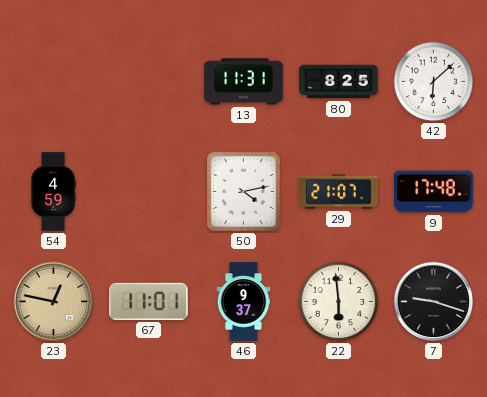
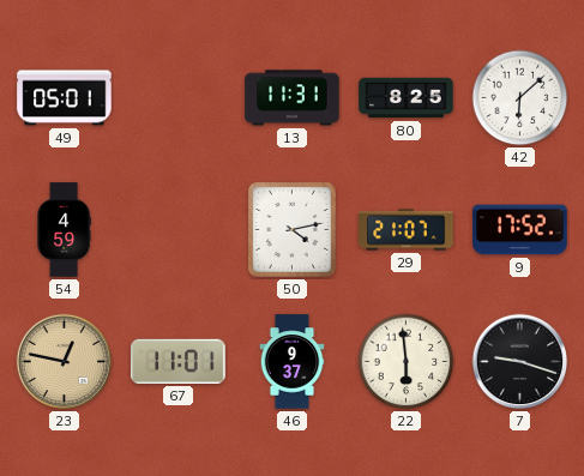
49: none -> 05:01 (65, 98)
9: 17:48 -> 17:52 (520, 230)
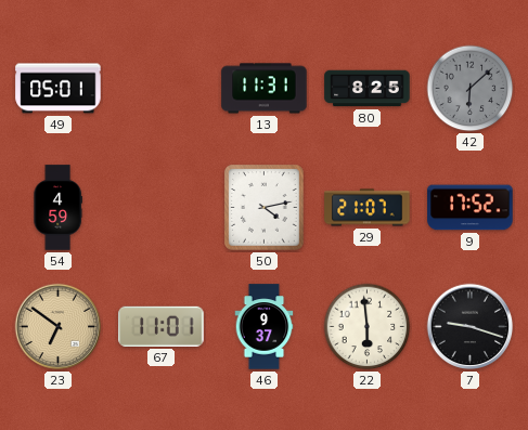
42 dial: white -> grey (471, 89)
23: 12:47 -> 6:51 (59, 327)
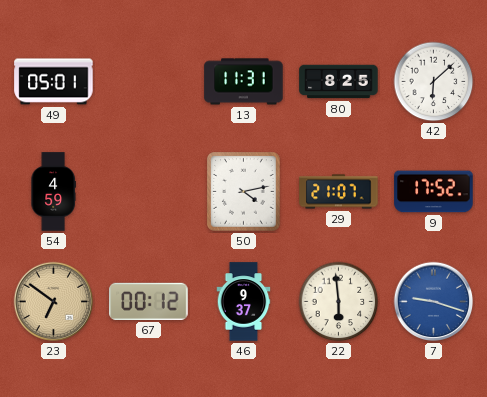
42 dial: grey -> white (434, 82)
67: 11:01 -> 00:12 (149, 301)
7 dial: black -> blue (434, 302)
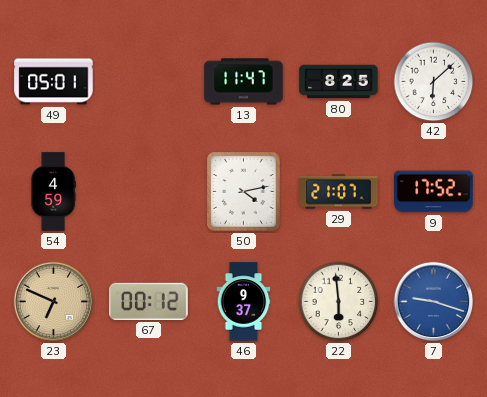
13: 11:31 -> 11:47 (244, 82)
23: 6:51 -> 6:49 (54, 302)
